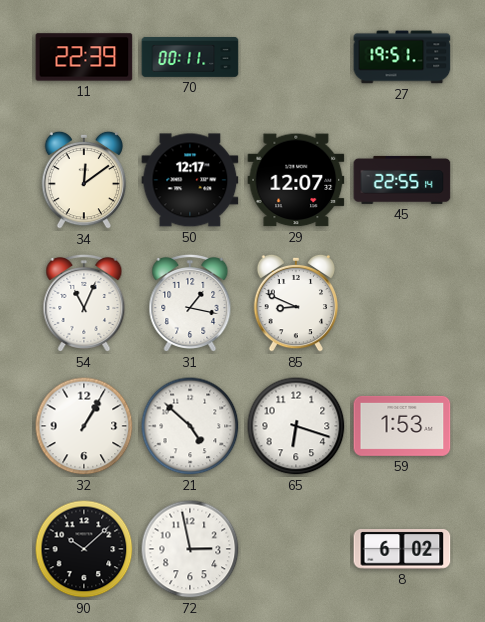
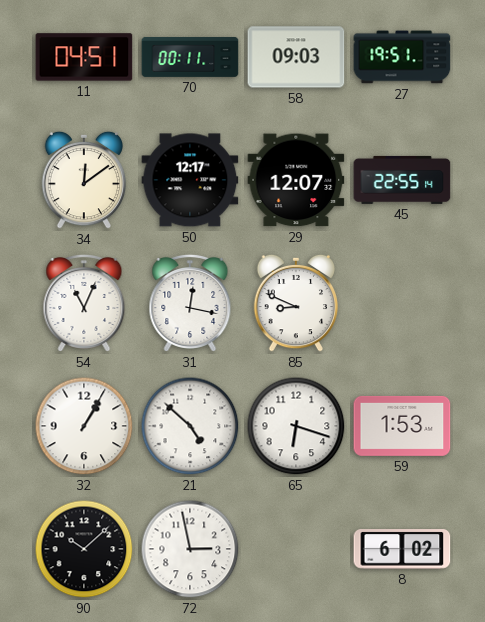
11: 22:39 -> 04:51 (84, 57)
58: none -> 09:03 (296, 57)
31: 1:17 -> 12:17 (190, 303)
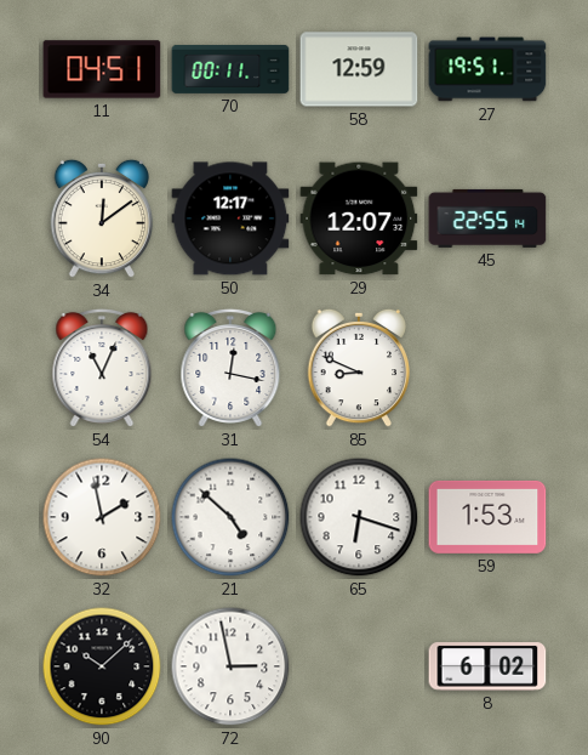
58: 09:03 -> 12:59 (359, 69)
32: 1:05 -> 1:58 (102, 517)
